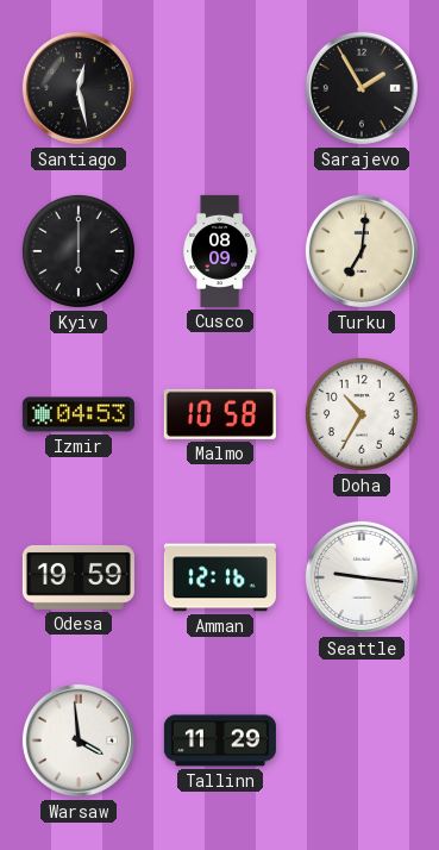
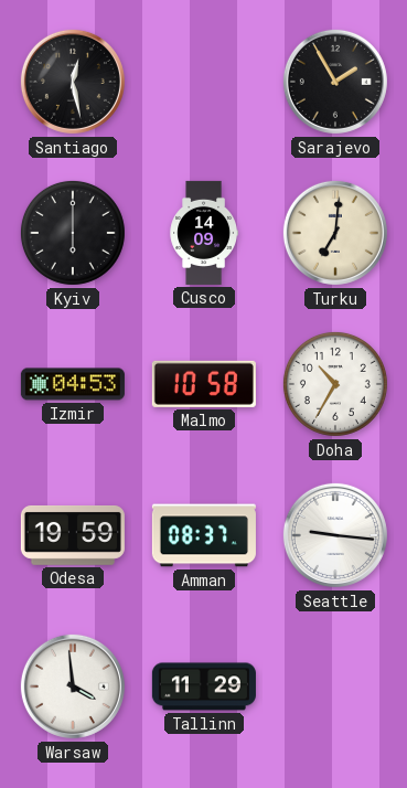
Cusco: 08:09 -> 14:09 (203, 233)
Amman: 12:16 -> 08:37 (204, 535)
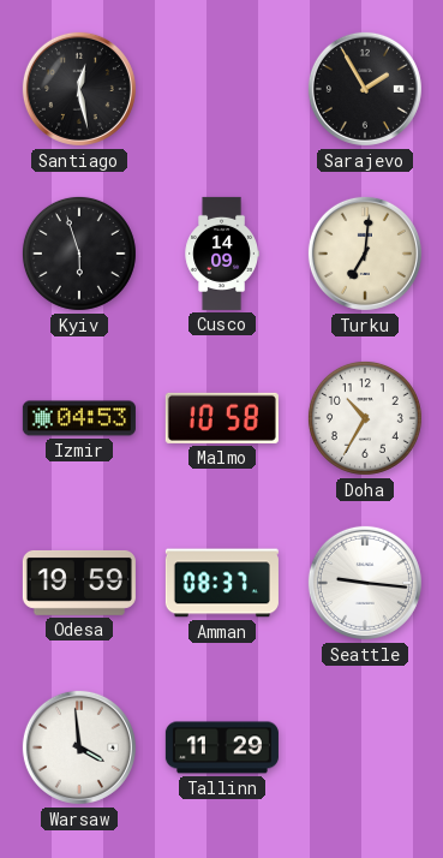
Kyiv: 6:00 -> 5:57 (79, 254)
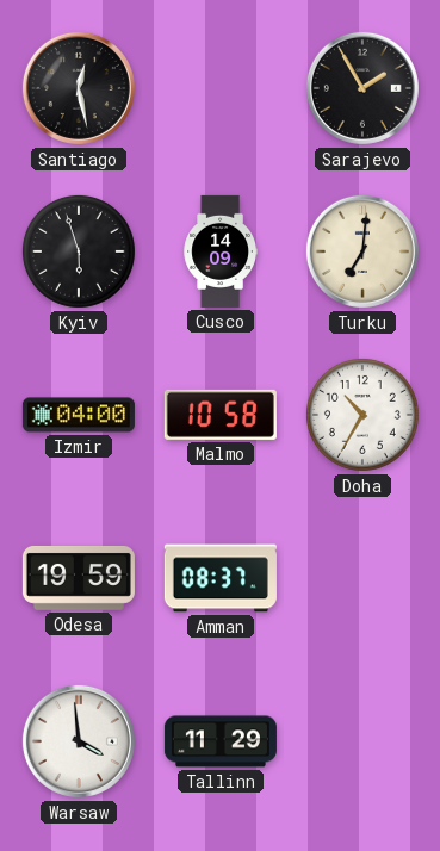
Izmir: 04:53 -> 04:00 (79, 415)
Seattle: 9:16 -> none (365, 583)
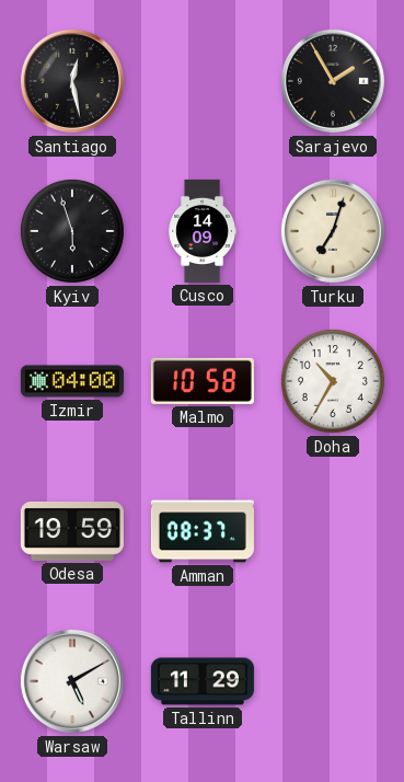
Turku: 7:01 -> 7:03 (333, 231)
Warsaw: 3:59 -> 5:10 (72, 681)
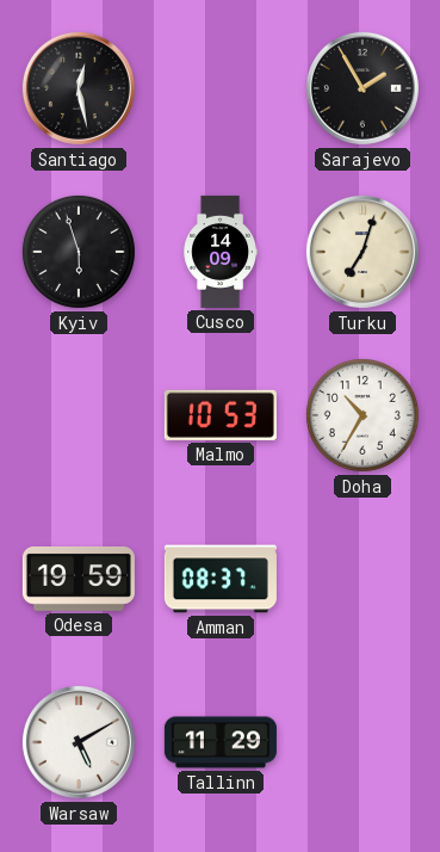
Izmir: 04:00 -> none (72, 381)
Malmo: 10:58 -> 10:53 (221, 415)
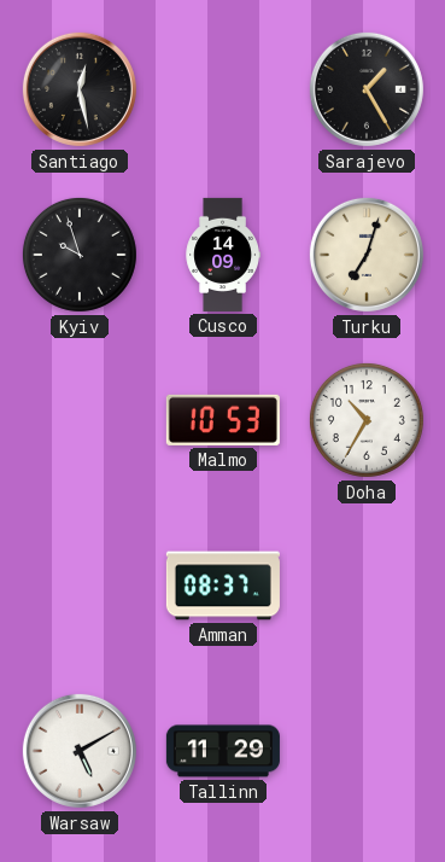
Sarajevo: 1:55 -> 1:25 (367, 89)
Kyiv: 5:57 -> 9:57 (80, 255)
Odesa: 19:59 -> none (79, 579)
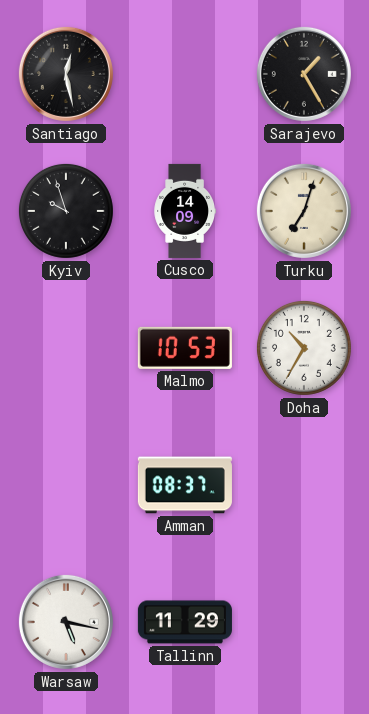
Warsaw: 5:10 -> 5:17 (66, 622)
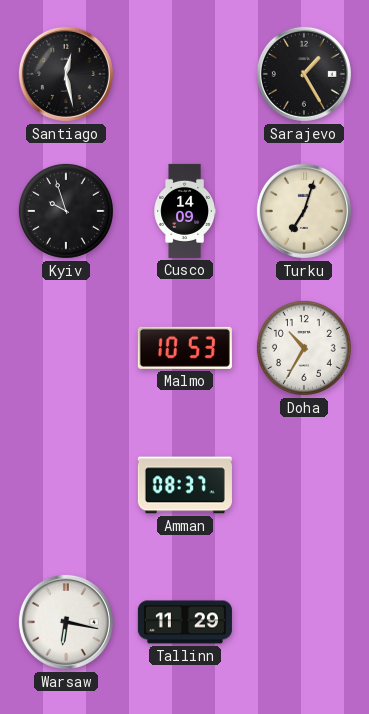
Warsaw: 5:17 -> 6:17 (66, 622)
